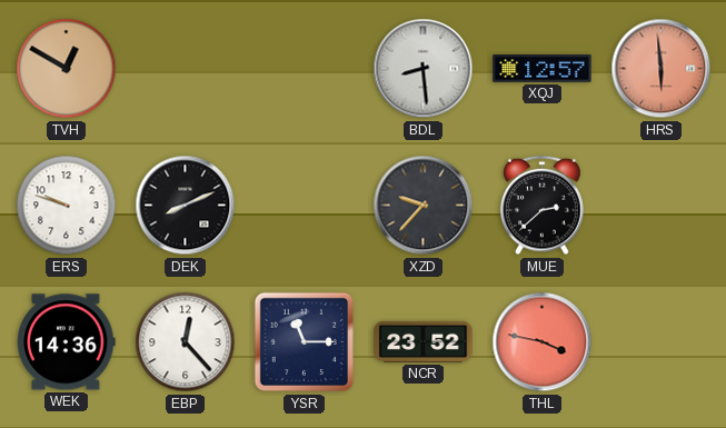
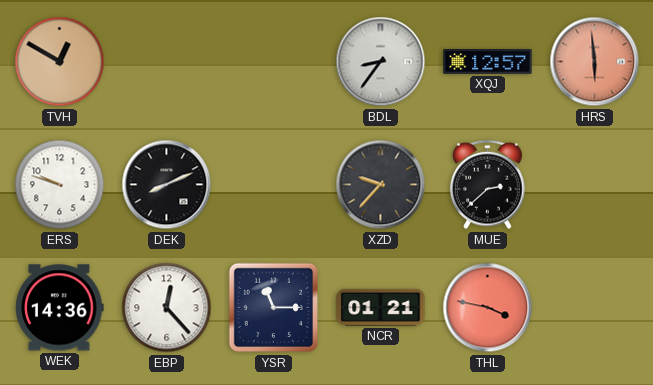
BDL: 8:29 -> 8:36 (381, 62)
NCR: 23:52 -> 01:21 (381, 307)
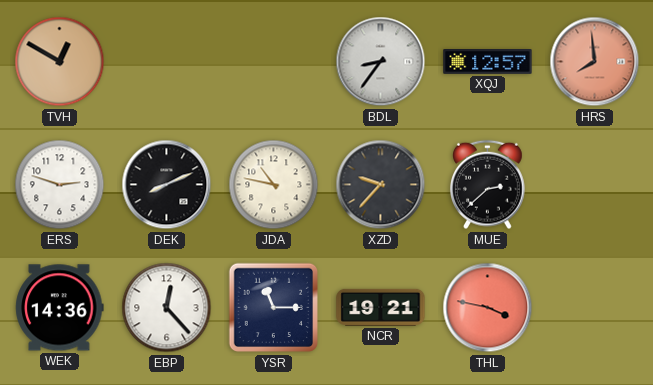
HRS: 5:59 -> 7:59 (595, 62)
ERS: 9:48 -> 2:48 (60, 185)
JDA: none -> 10:47 (274, 185)
NCR: 01:21 -> 19:21 (381, 307)
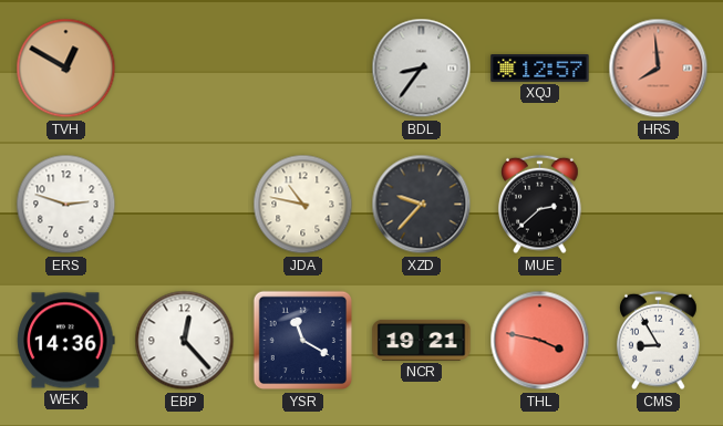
DEK: 8:11 -> none (167, 185)
YSR: 11:15 -> 11:20 (303, 341)
CMS: none -> 8:55 (659, 341)
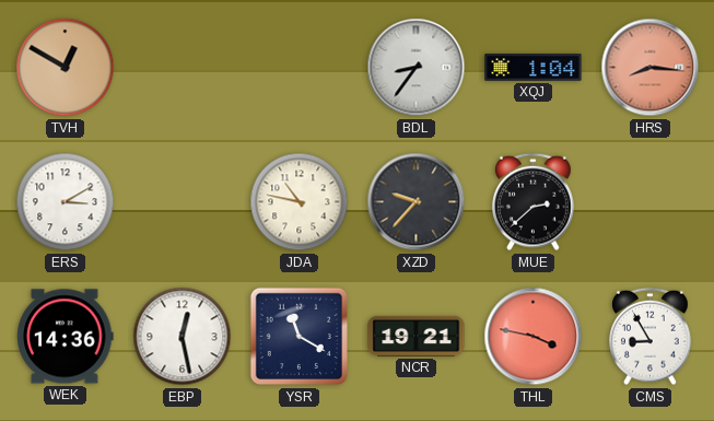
XQJ: 12:57 -> 1:04 (534, 68)
HRS: 7:59 -> 8:16 (651, 68)
ERS: 2:48 -> 3:10 (66, 202)
EBP: 12:23 -> 12:28 (183, 337)
